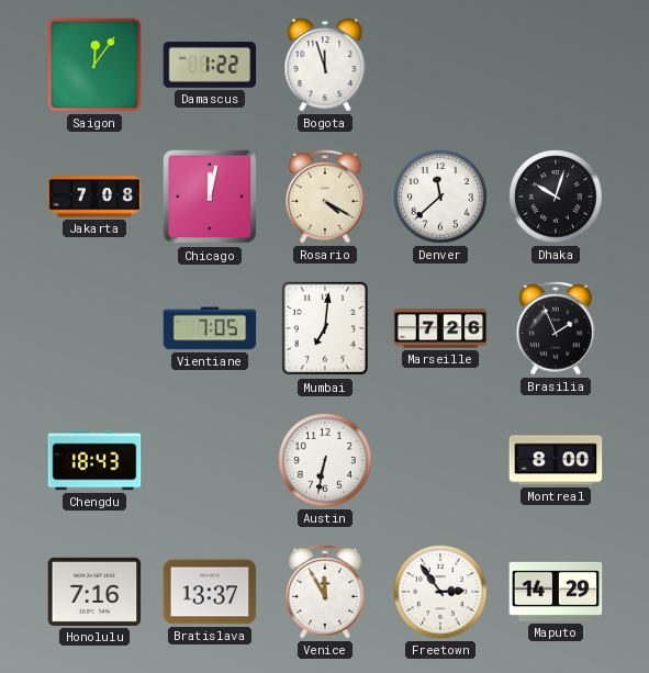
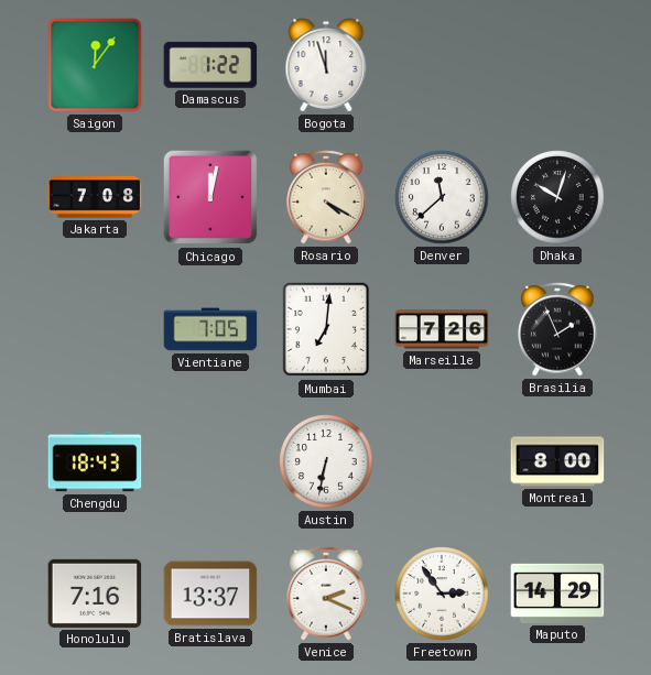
Venice: 11:55 -> 2:19 (326, 594)
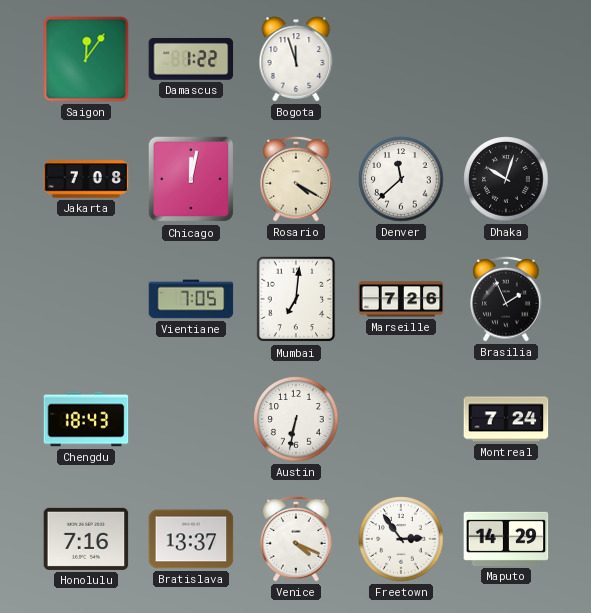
Montreal: 8:00 -> 7:24 (506, 419)
Venice: 2:19 -> 4:19 (296, 539)
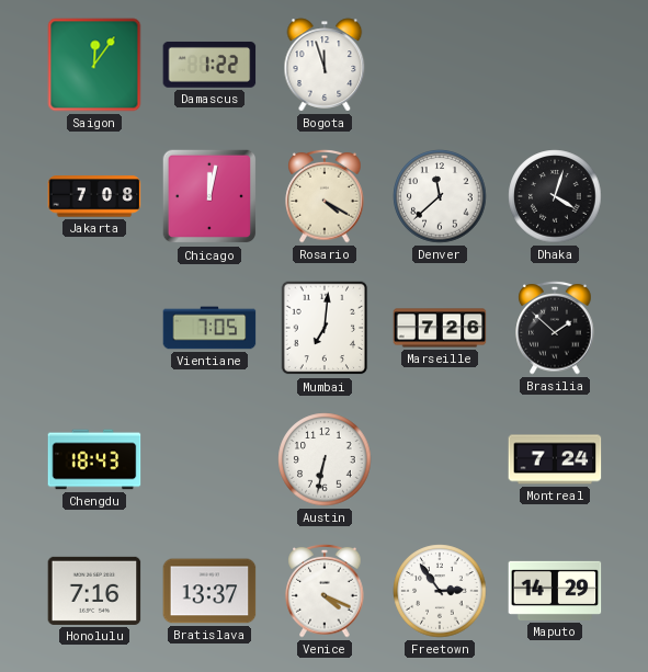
Dhaka: 10:03 -> 4:03 (555, 196)
Brasilia: 1:56 -> 1:52 (555, 328)
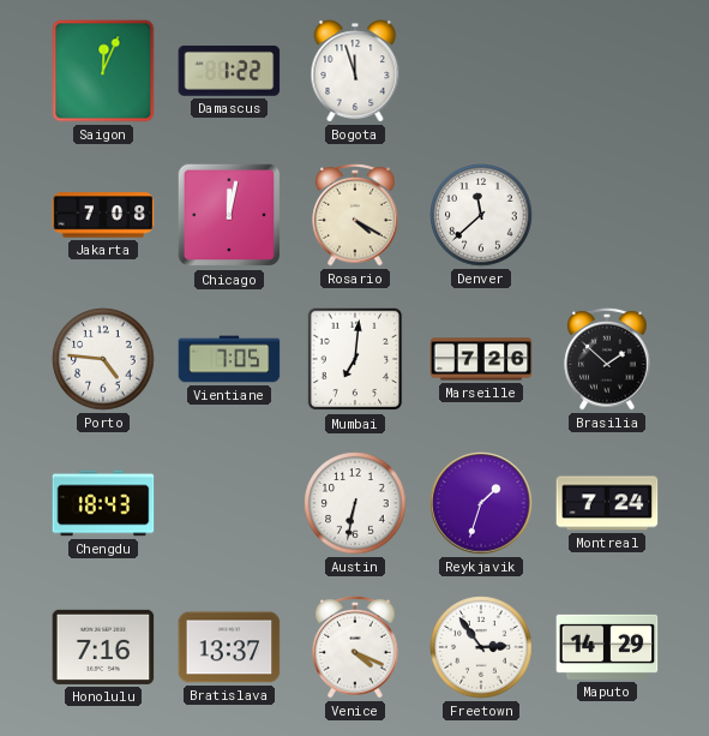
Saigon: 12:06 -> 12:04 (103, 71)
Dhaka: 4:03 -> none (555, 196)
Porto: none -> 4:46 (103, 359)
Reykjavik: none -> 1:33 (481, 503)
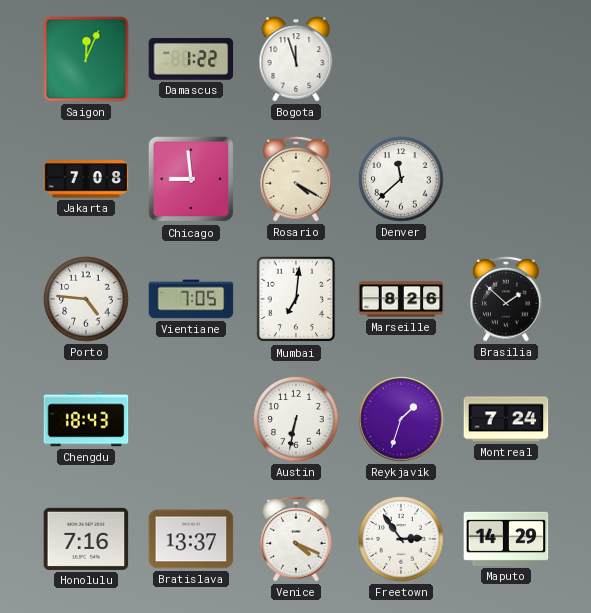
Chicago: 12:02 -> 8:59 (191, 179)
Marseille: 7:26 -> 8:26 (401, 299)
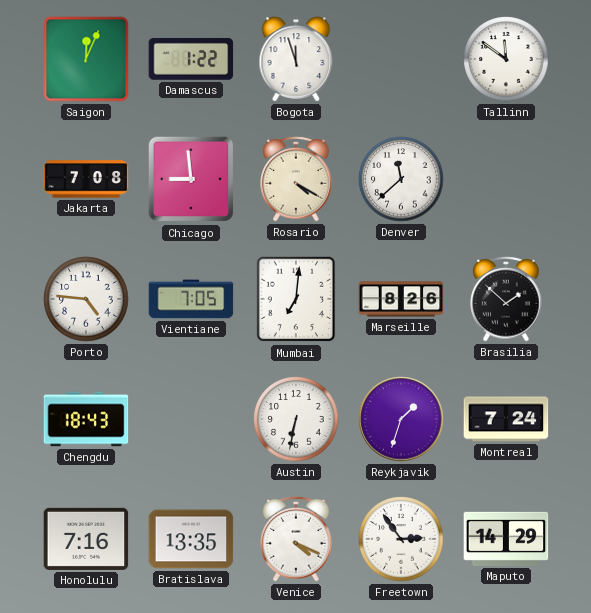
Tallinn: none -> 11:51 (506, 59)
Bratislava: 13:37 -> 13:35 (191, 539)
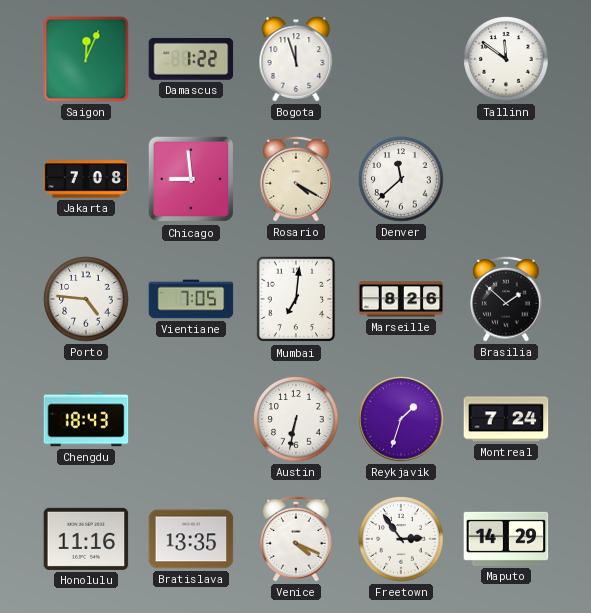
Honolulu: 7:16 -> 11:16 (86, 539)
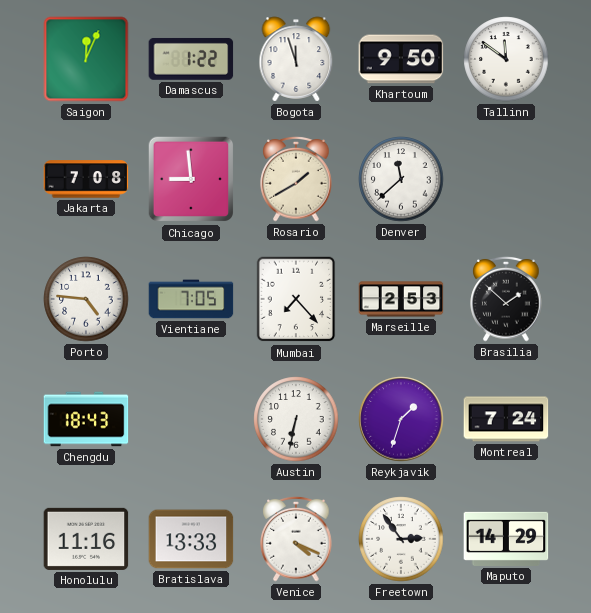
Khartoum: none -> 9:50 (401, 59)
Rosario: 4:20 -> 1:40 (296, 179)
Mumbai: 7:01 -> 7:23 (296, 299)
Marseille: 8:26 -> 2:53 (401, 299)
Bratislava: 13:35 -> 13:33 (191, 539)
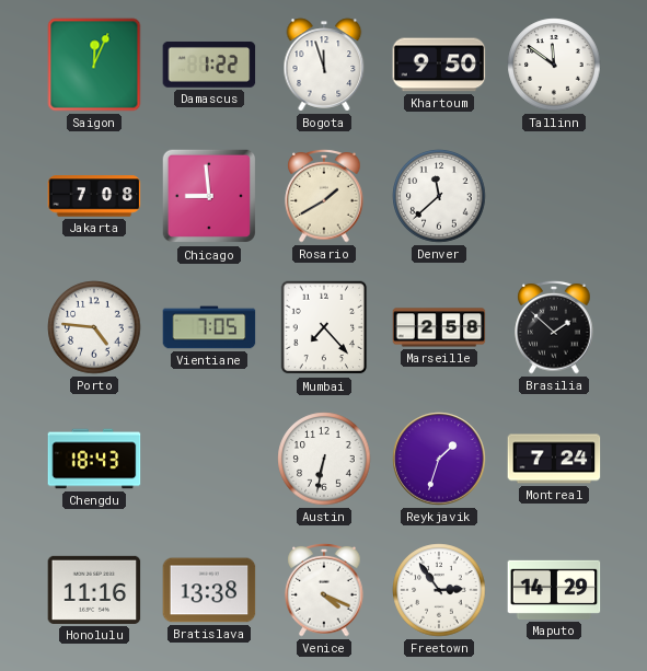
Marseille: 2:53 -> 2:58 (439, 327)
Bratislava: 13:33 -> 13:38 (209, 590)
